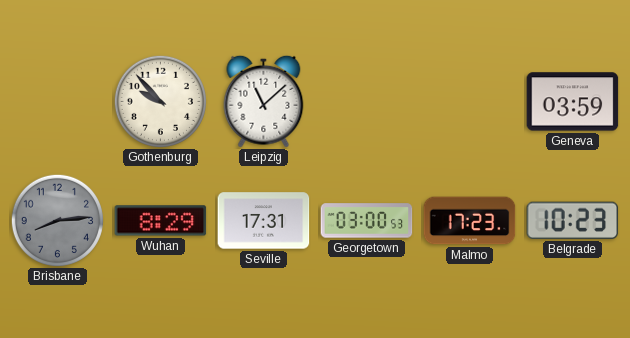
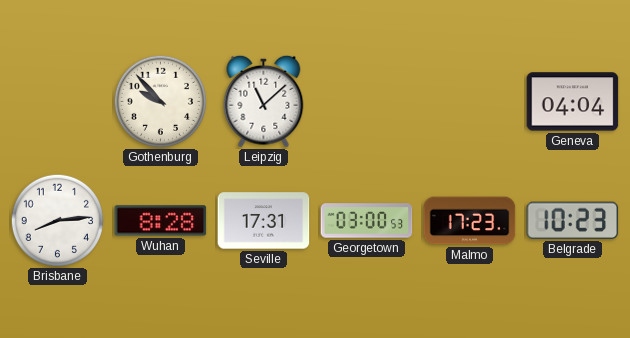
Geneva: 03:59 -> 04:04 (573, 102)
Brisbane dial: grey -> white (57, 220)
Wuhan: 8:29 -> 8:28 (161, 221)
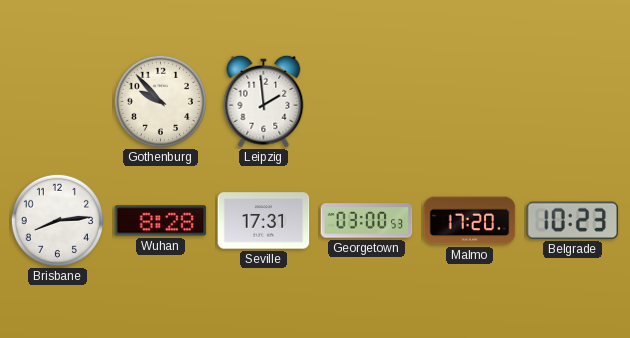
Leipzig: 11:08 -> 1:59 (264, 101)
Geneva: 04:04 -> none (573, 102)
Malmo: 17:23 -> 17:20 (470, 221)
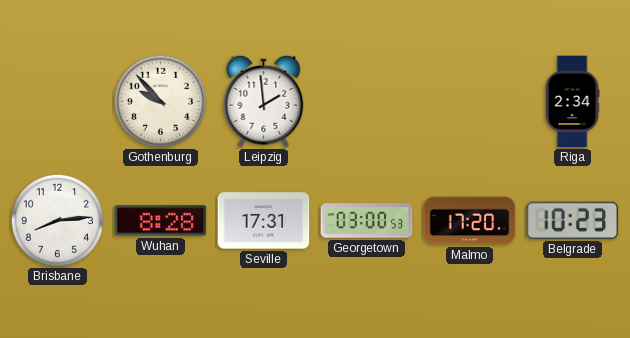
Riga: none -> 2:34 (572, 102)
